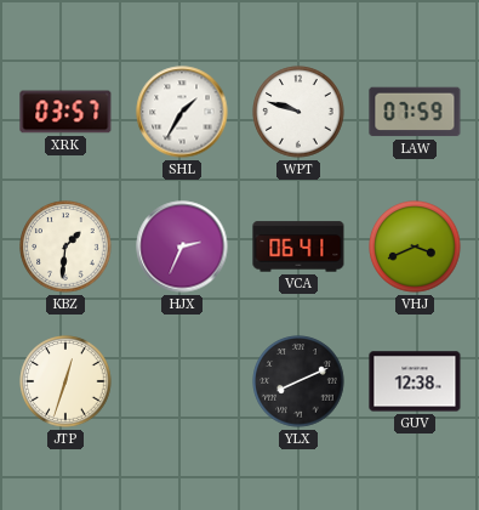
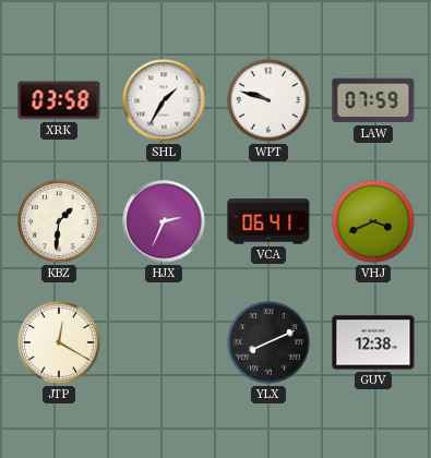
XRK: 03:57 -> 03:58 (59, 100)
JTP: 12:33 -> 12:20 (59, 342)
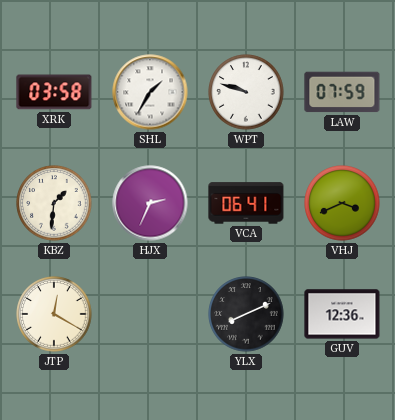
GUV: 12:38 -> 12:36 (342, 314)
